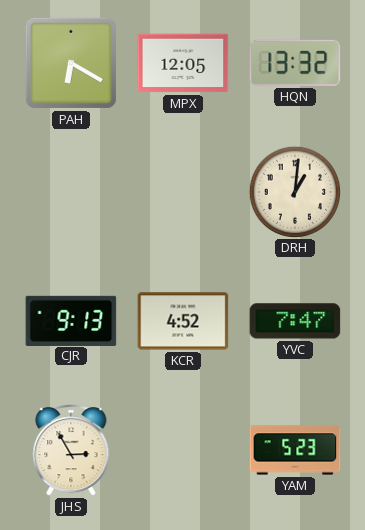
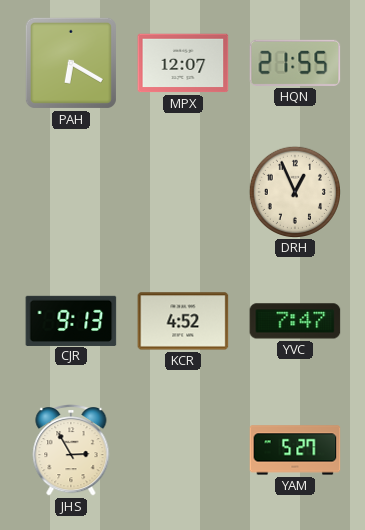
MPX: 12:05 -> 12:07 (183, 63)
HQN: 13:32 -> 21:55 (295, 63)
DRH: 1:01 -> 12:56 (294, 191)
YAM: 5:23 -> 5:27 (295, 450)
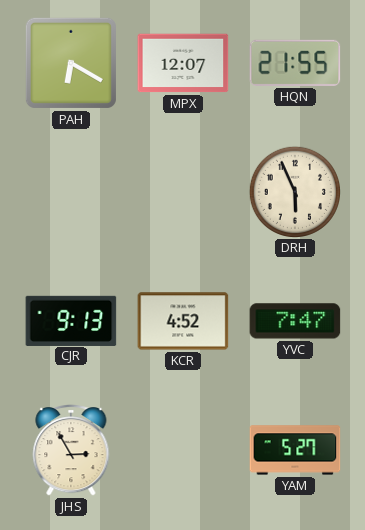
DRH: 12:56 -> 5:56 (294, 191)
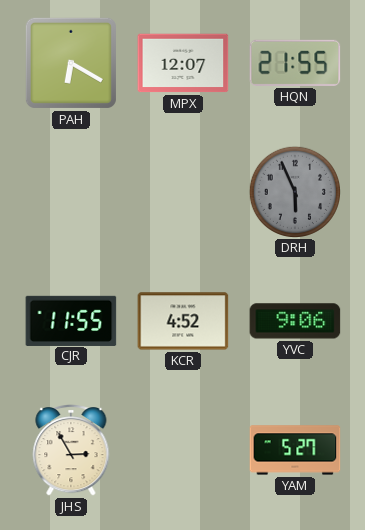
DRH dial: cream -> grey (294, 191)
CJR: 9:13 -> 11:55 (71, 320)
YVC: 7:47 -> 9:06 (295, 321)
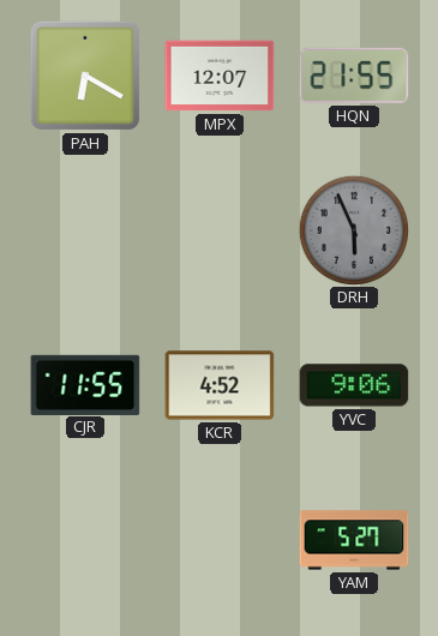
JHS: 2:55 -> none (71, 451)
